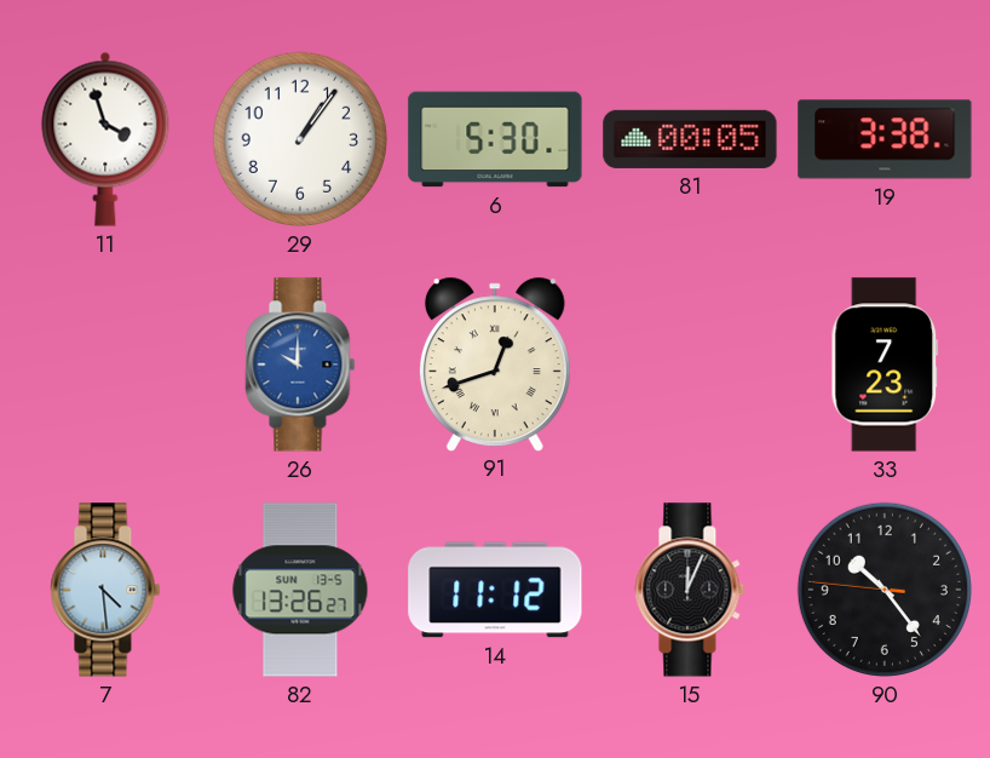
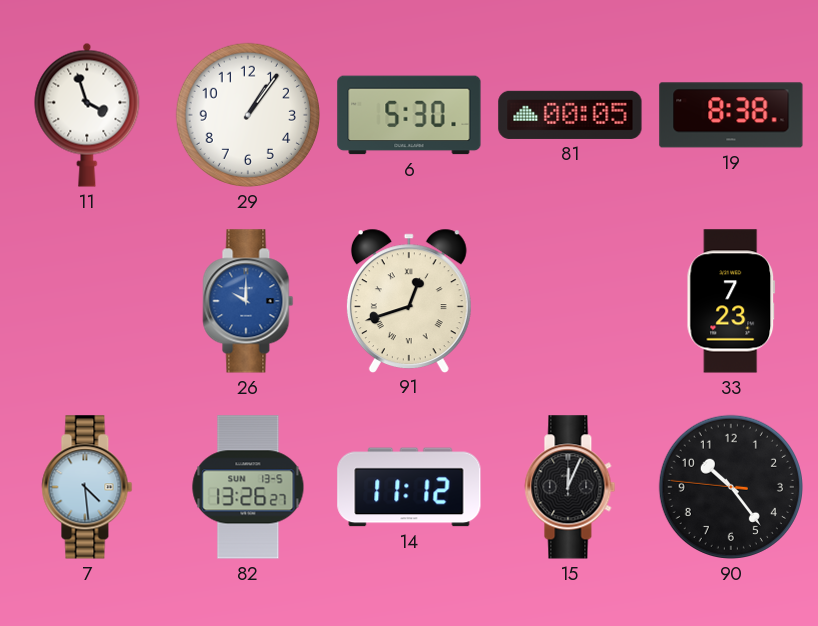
19: 3:38 -> 8:38 (731, 115)
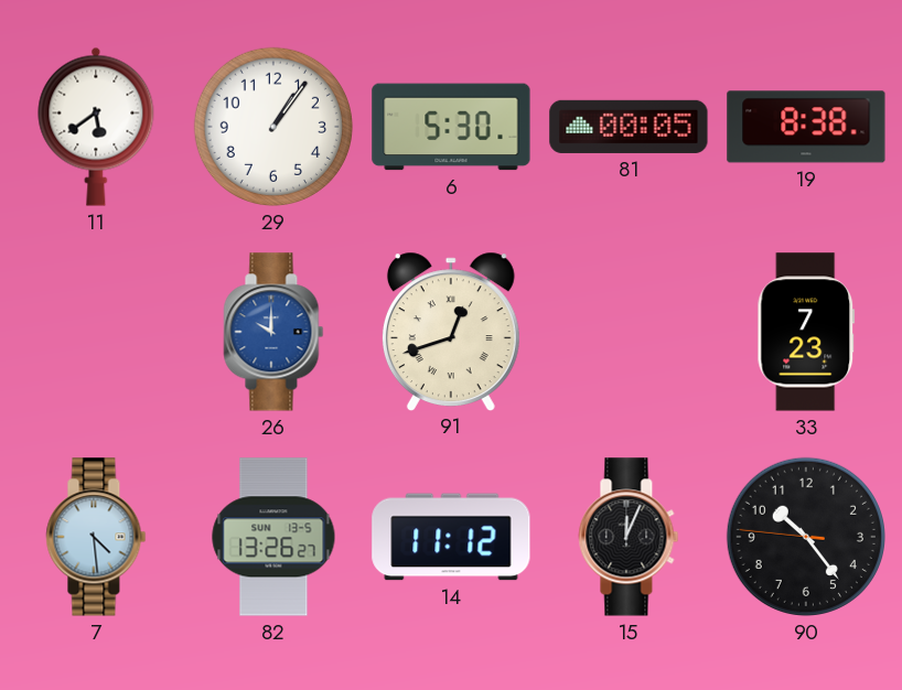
11: 3:57 -> 5:39 (96, 127)
